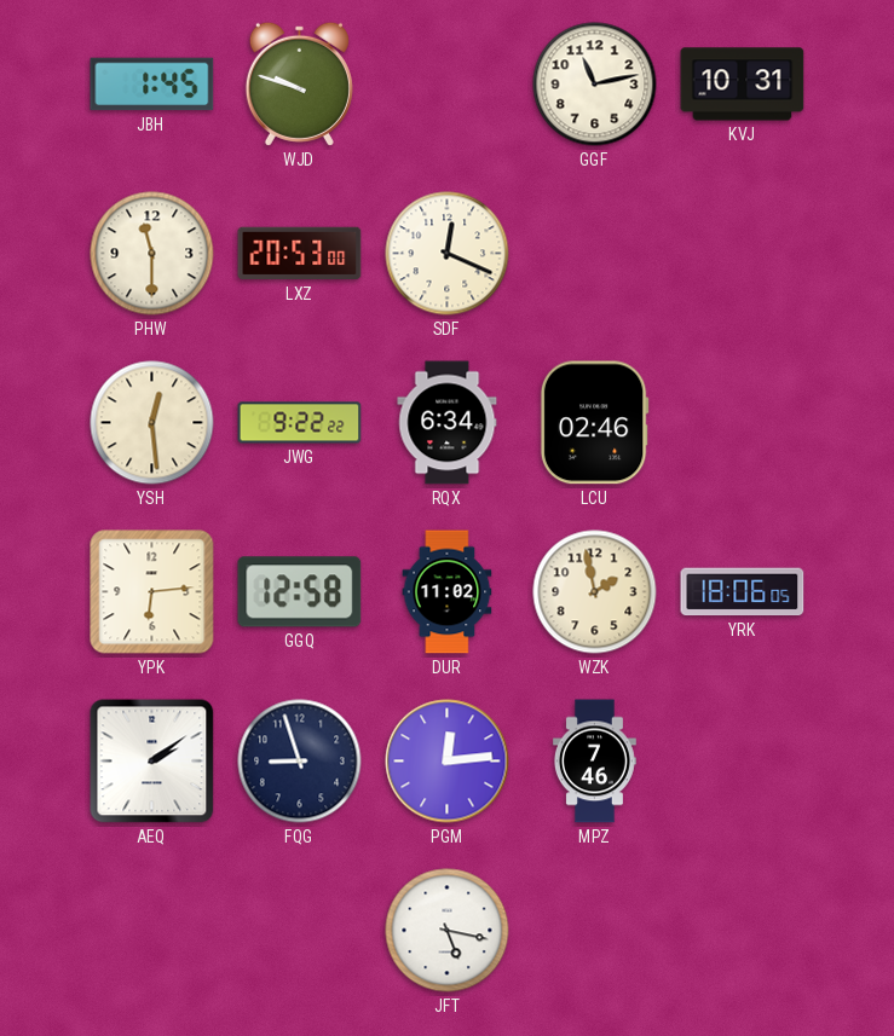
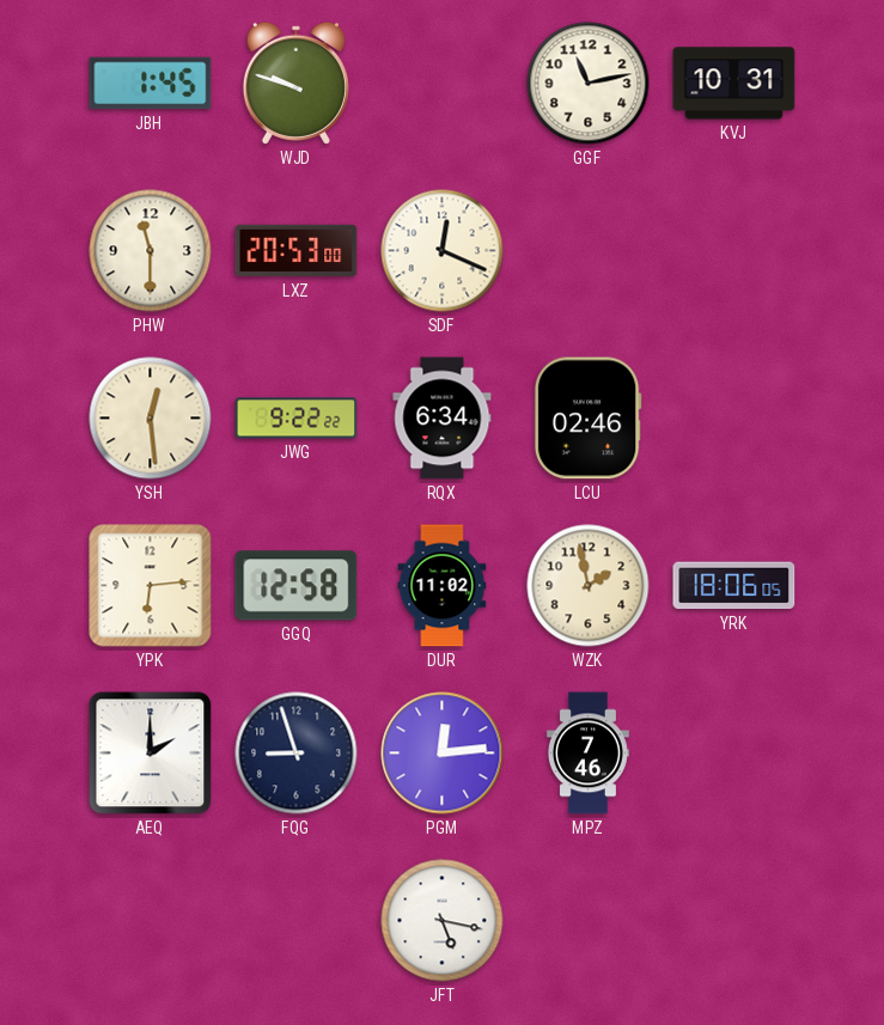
AEQ: 2:09 -> 2:00 (151, 754)
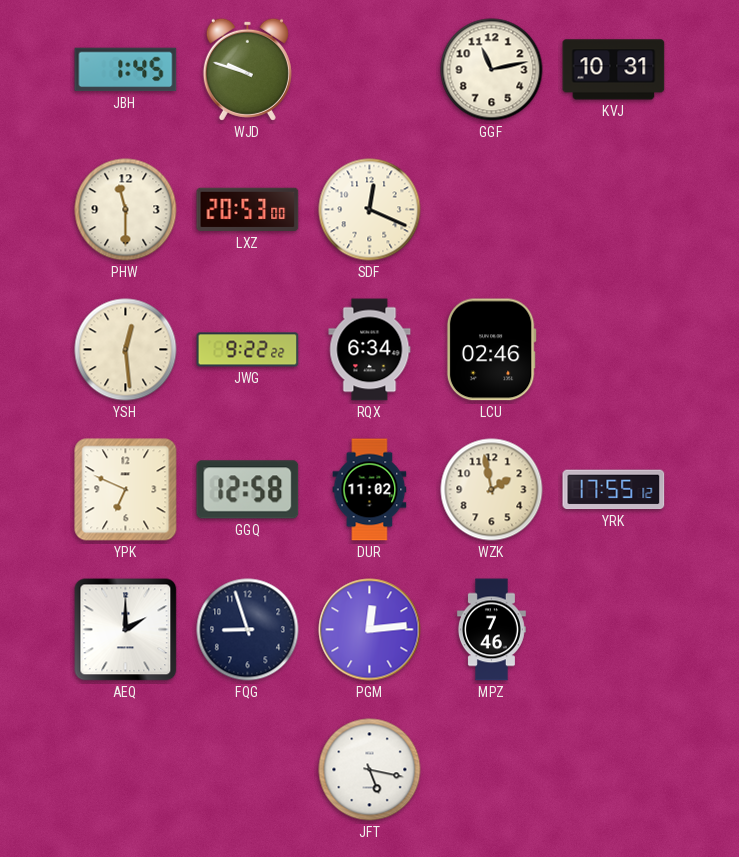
YPK: 6:14 -> 6:49 (126, 490)
YRK: 18:06 -> 17:55 (614, 490)
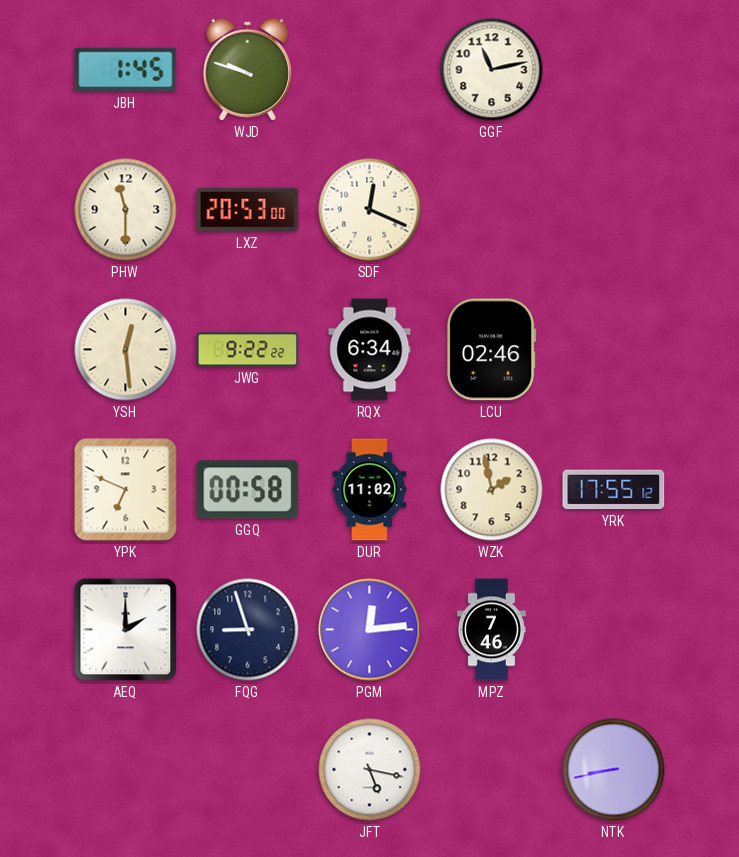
KVJ: 10:31 -> none (614, 70)
GGQ: 12:58 -> 00:58 (248, 490)
NTK: none -> 8:43 (614, 770)
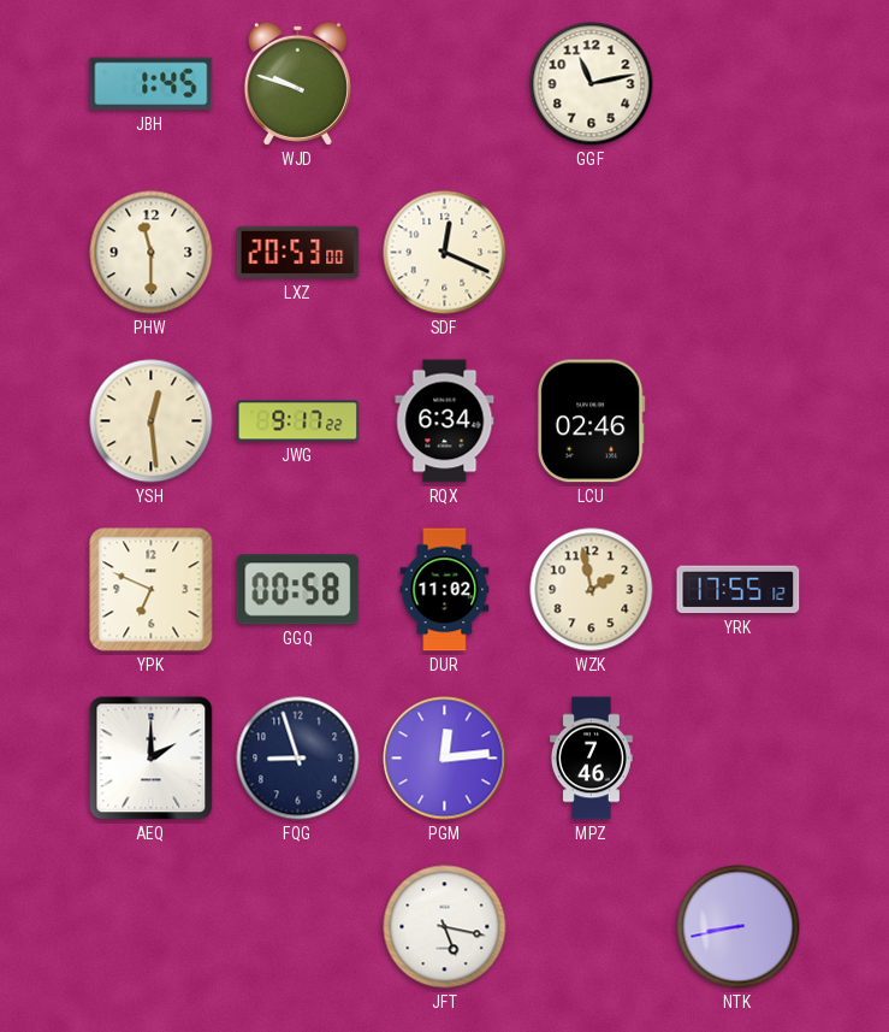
JWG: 9:22 -> 9:17 (298, 421)
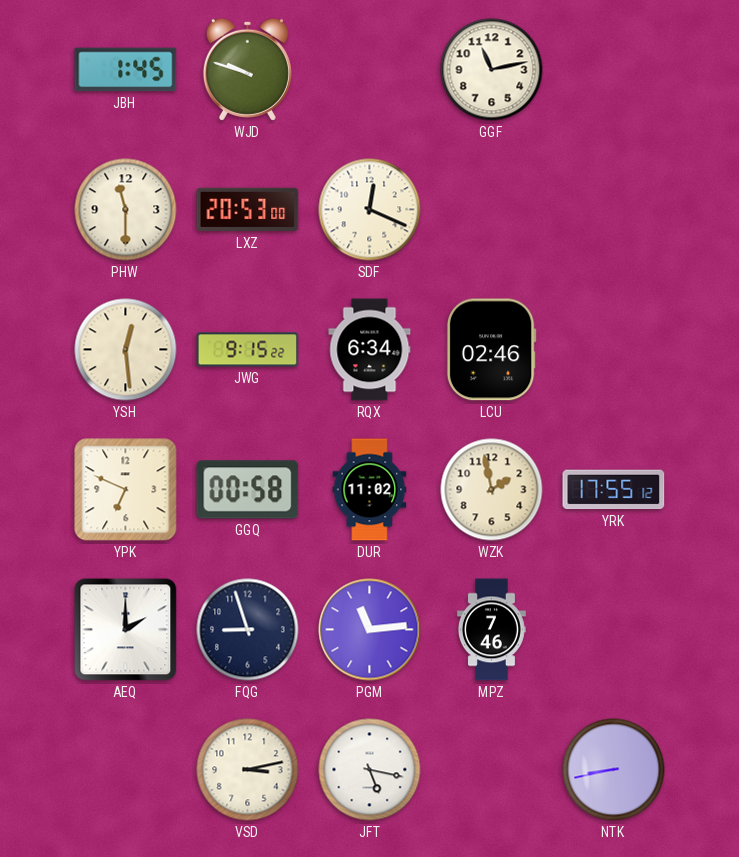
JWG: 9:17 -> 9:15 (248, 350)
PGM: 12:14 -> 11:14 (370, 630)
VSD: none -> 3:13 (248, 770)
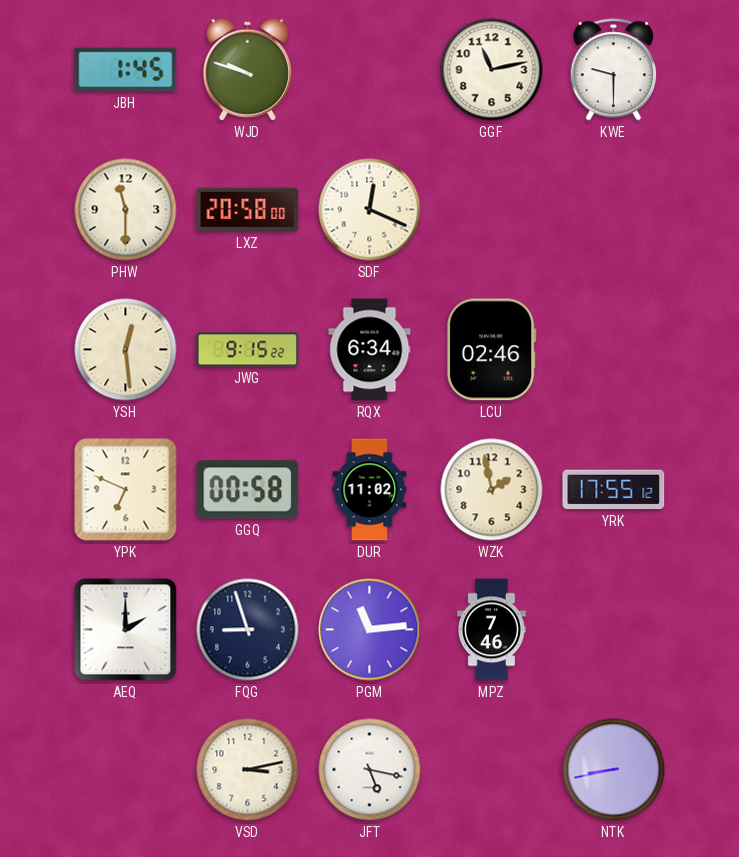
KWE: none -> 9:30 (614, 70)
LXZ: 20:53 -> 20:58 (248, 210)
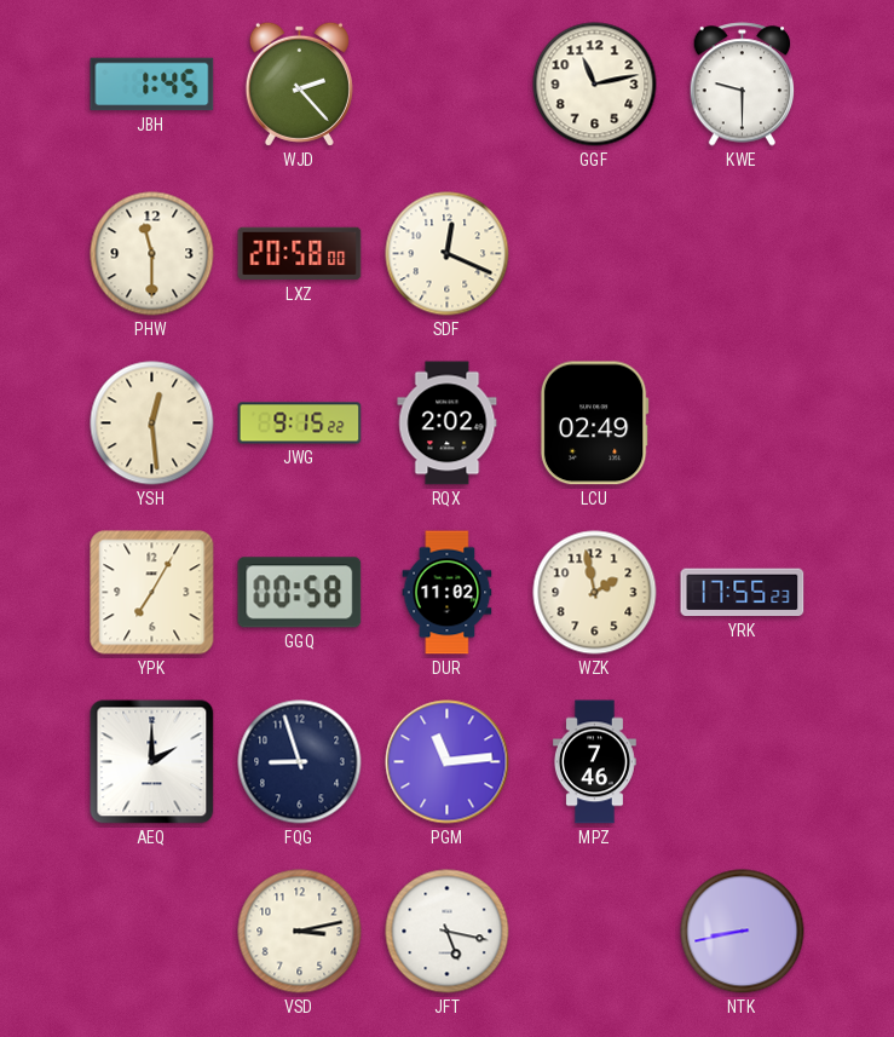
WJD: 9:48 -> 2:23 (299, 83)
RQX: 6:34 -> 2:02 (448, 424)
LCU: 02:46 -> 02:49 (594, 424)
YPK: 6:49 -> 7:05 (152, 593)
YRK: 17:55:12 -> 17:55:23 (743, 593)
